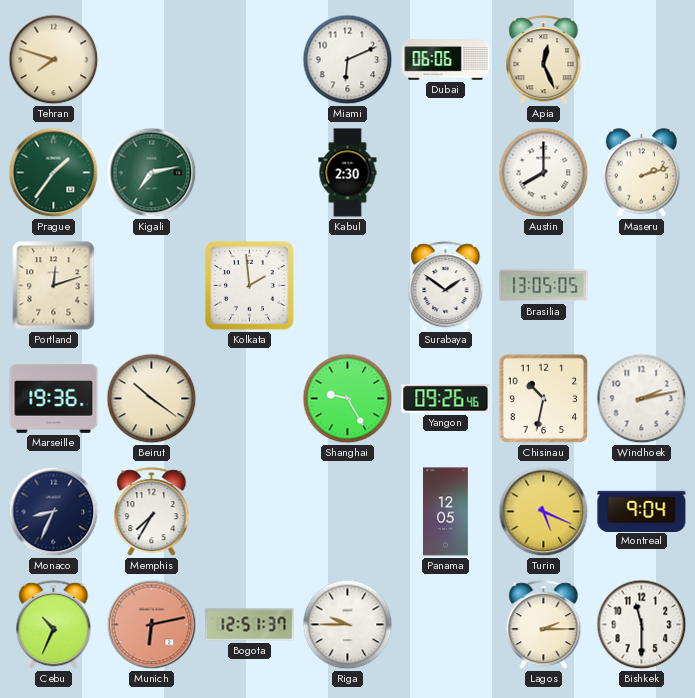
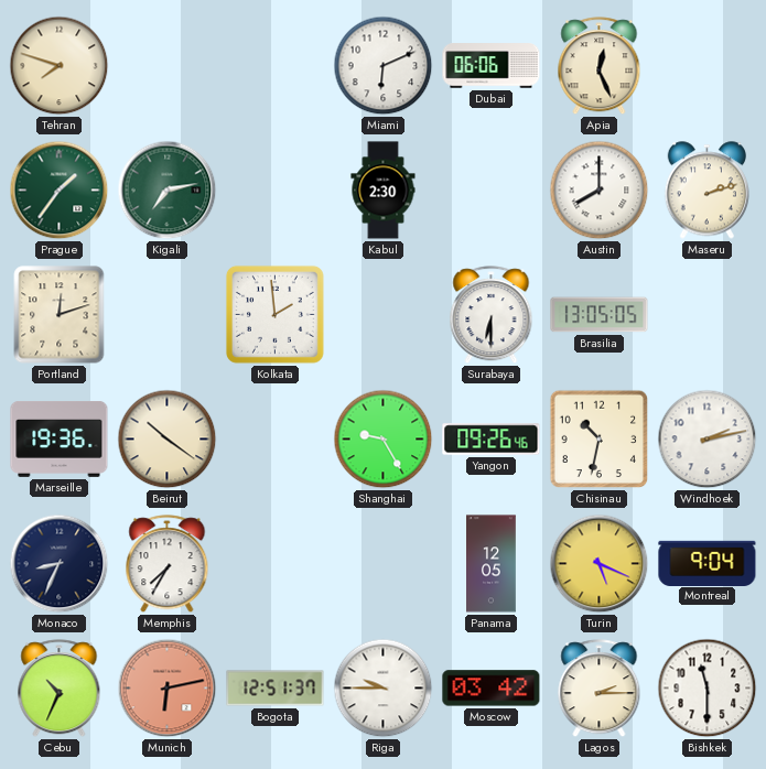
Surabaya: 1:51 -> 6:30 (492, 315)
Moscow: none -> 03:42 (492, 689)
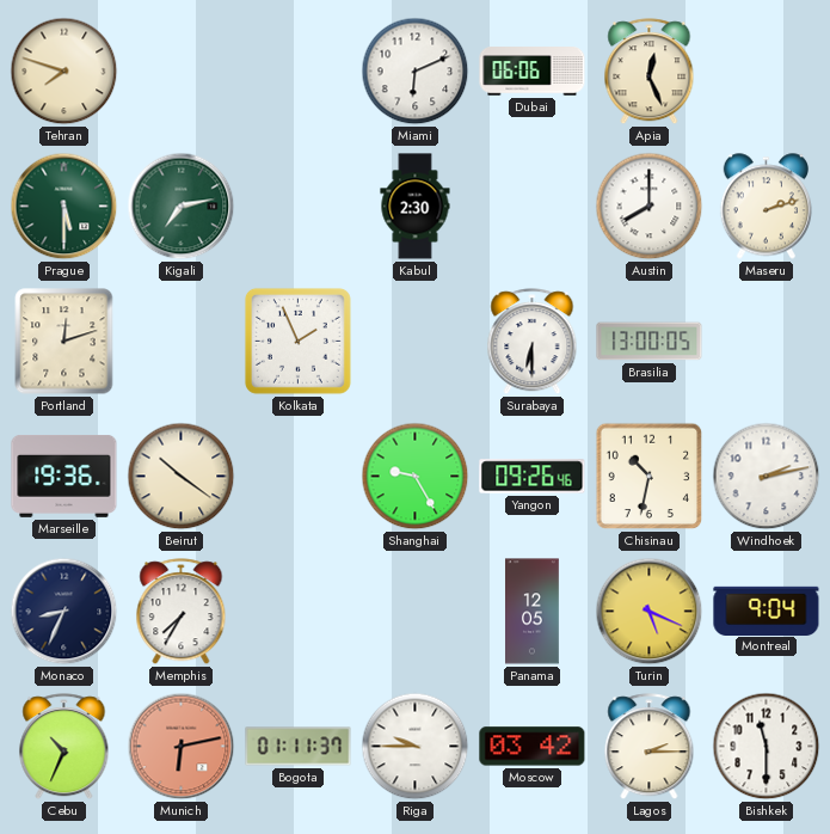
Prague: 1:36 -> 5:30 (64, 207)
Kolkata: 1:59 -> 1:56 (297, 341)
Brasilia: 13:05 -> 13:00 (650, 342)
Bogota: 12:51 -> 01:11 (299, 747)
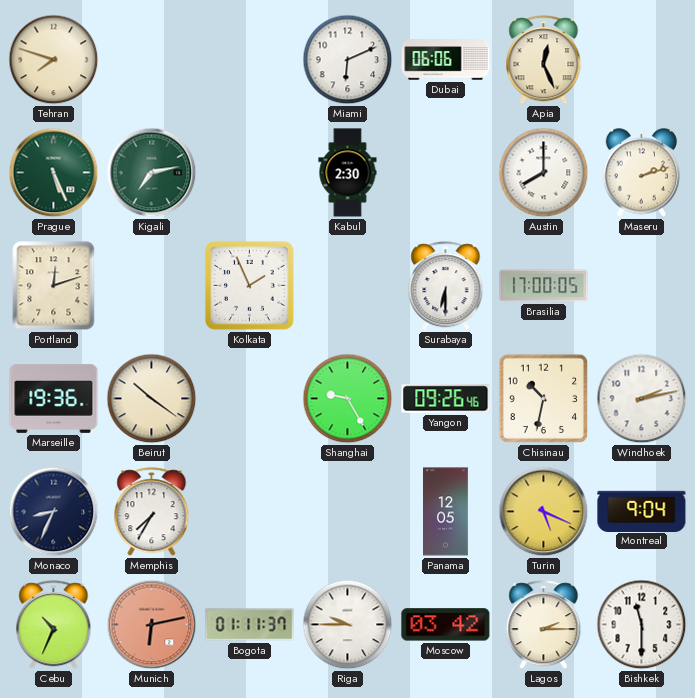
Prague: 5:30 -> 5:26 (54, 173)
Brasilia: 13:00 -> 17:00 (544, 286)
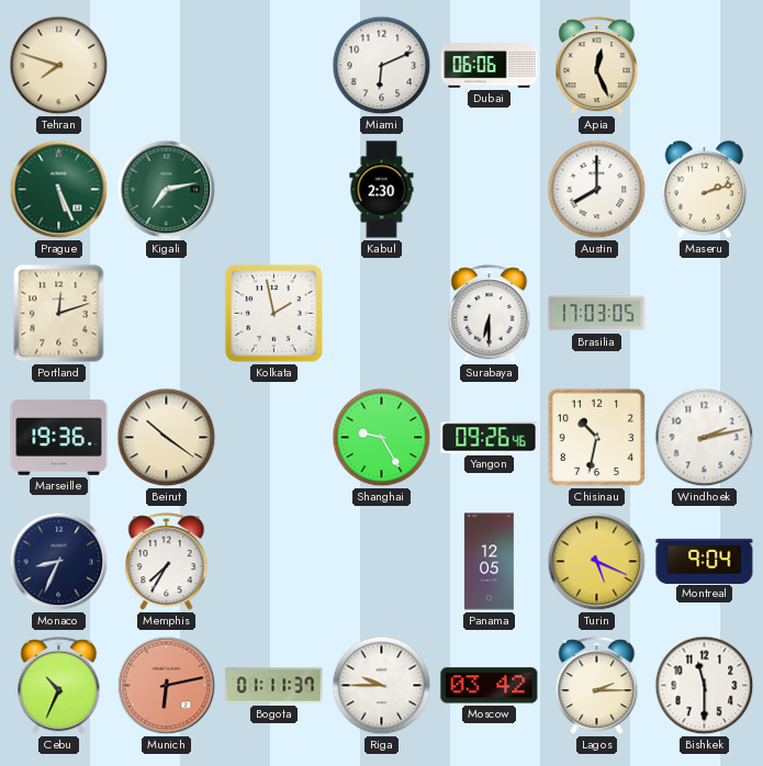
Kolkata: 1:56 -> 1:58 (273, 313)
Brasilia: 17:00 -> 17:03 (597, 314)
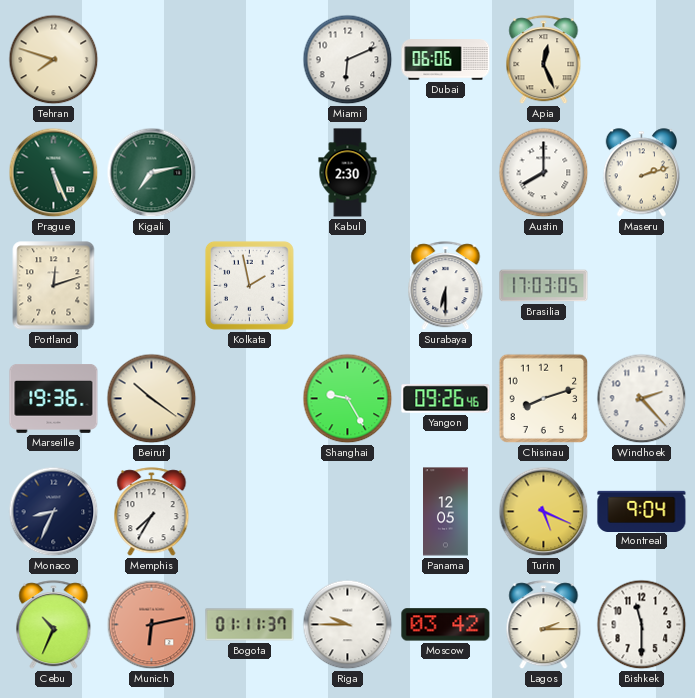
Chisinau: 10:32 -> 8:12 (544, 399)
Windhoek: 2:13 -> 2:23 (642, 399)
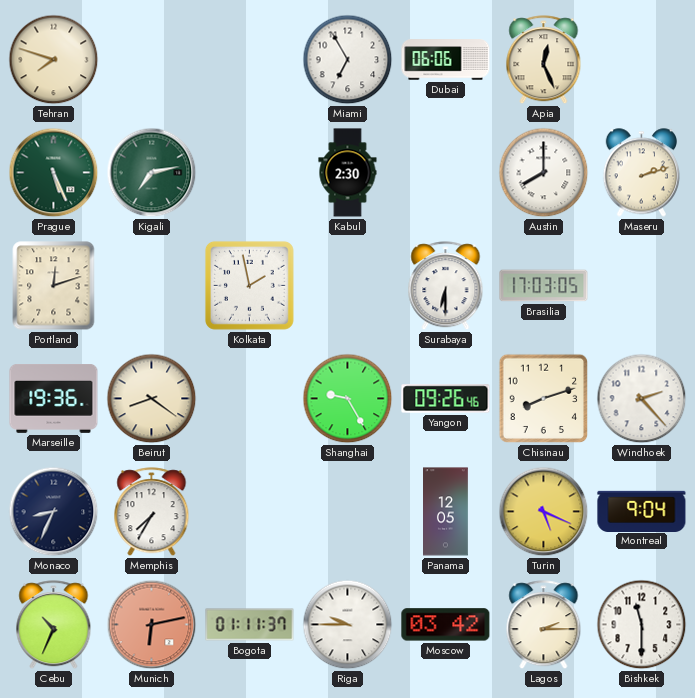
Miami: 6:11 -> 6:55 (348, 60)
Beirut: 10:21 -> 8:21 (152, 399)
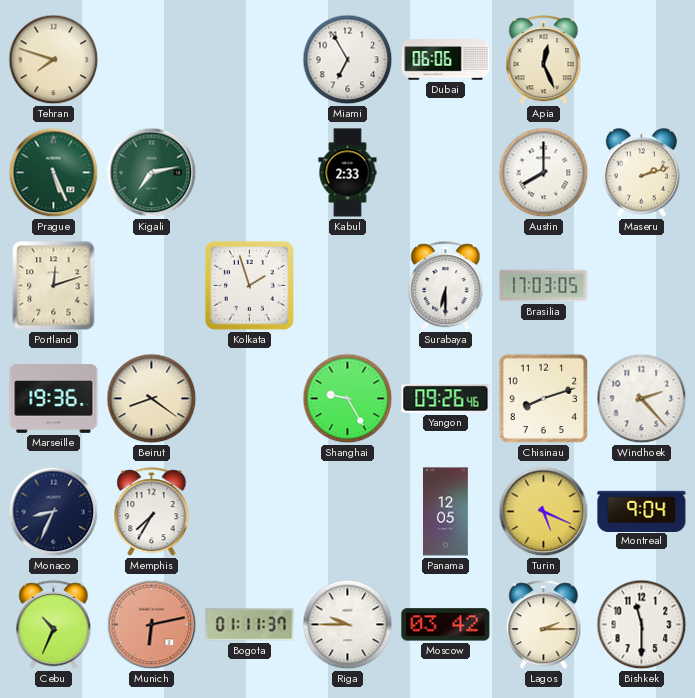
Kabul: 2:30 -> 2:33 (348, 173)
Kolkata: 1:58 -> 1:57 (249, 285)
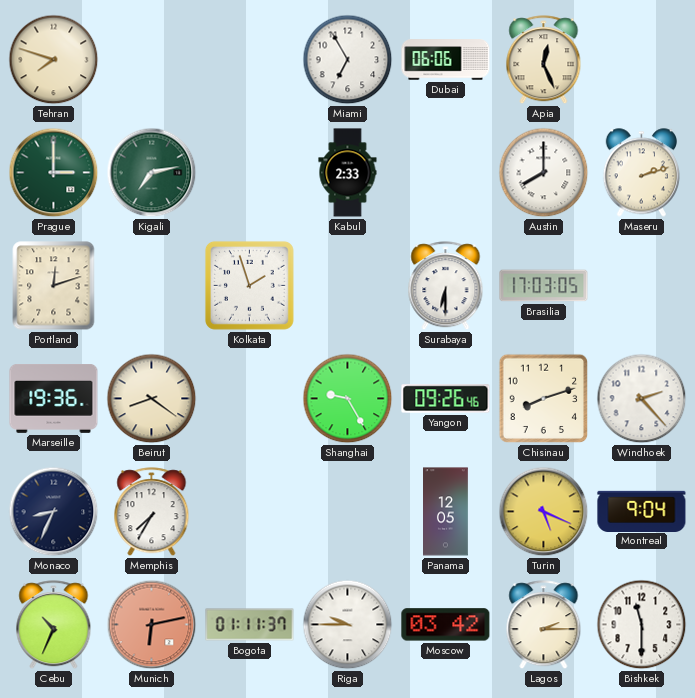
Prague: 5:26 -> 3:00 (54, 173)
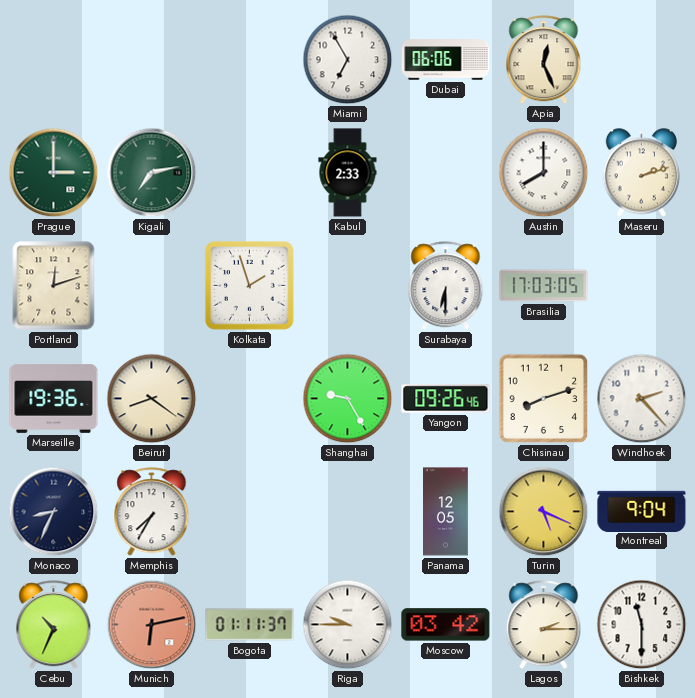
Tehran: 7:48 -> none (54, 60)
